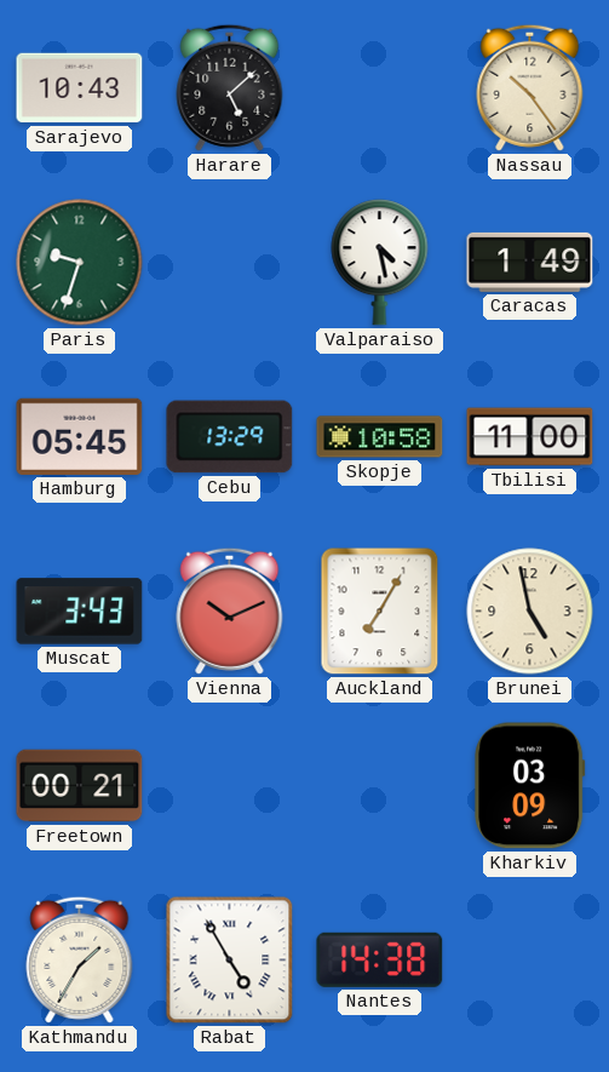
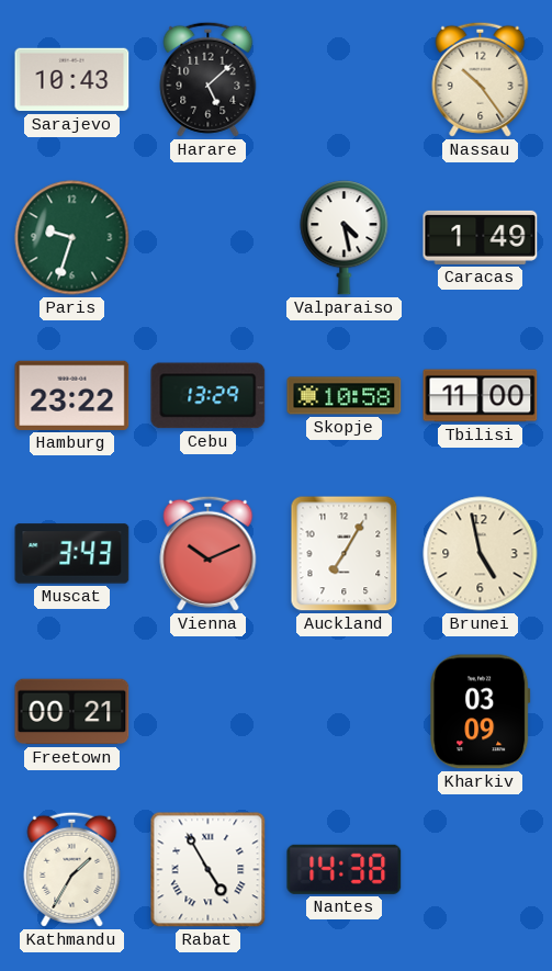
Hamburg: 05:45 -> 23:22 (72, 395)
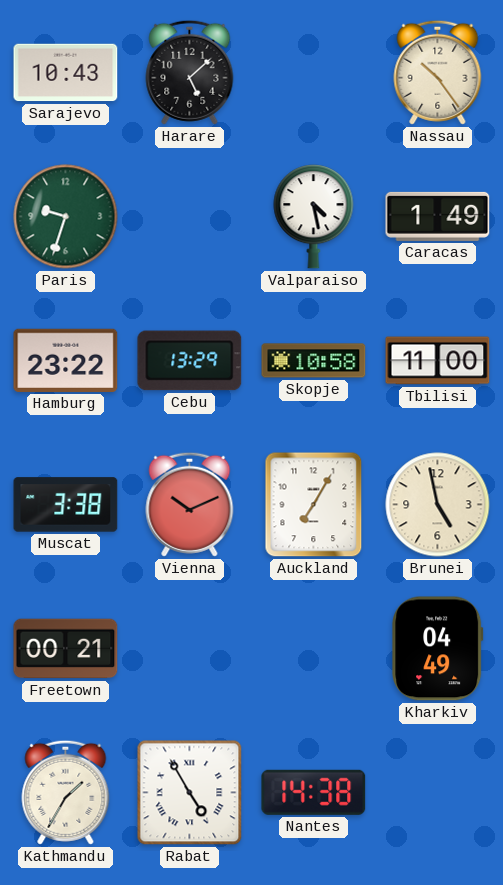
Muscat: 3:43 -> 3:38 (66, 505)
Kharkiv: 03:09 -> 04:49 (438, 649)
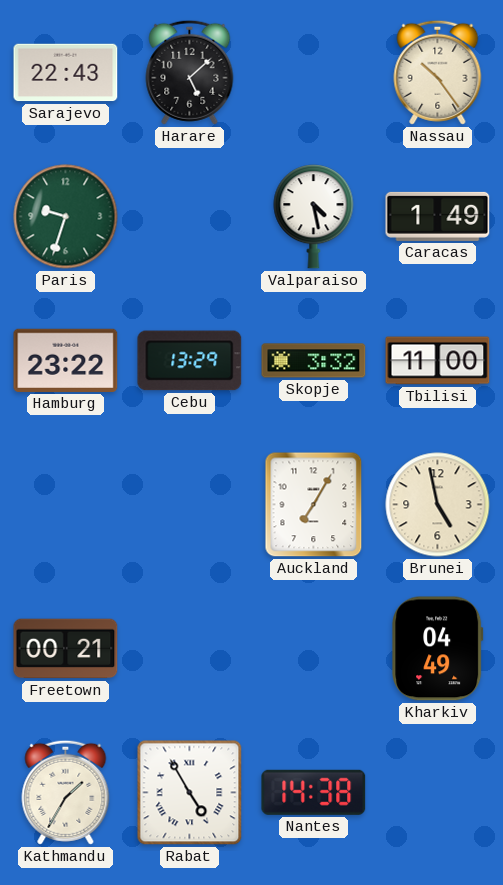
Sarajevo: 10:43 -> 22:43 (66, 73)
Skopje: 10:58 -> 3:32 (314, 361)
Muscat: 3:38 -> none (66, 505)
Vienna: 10:11 -> none (190, 504)
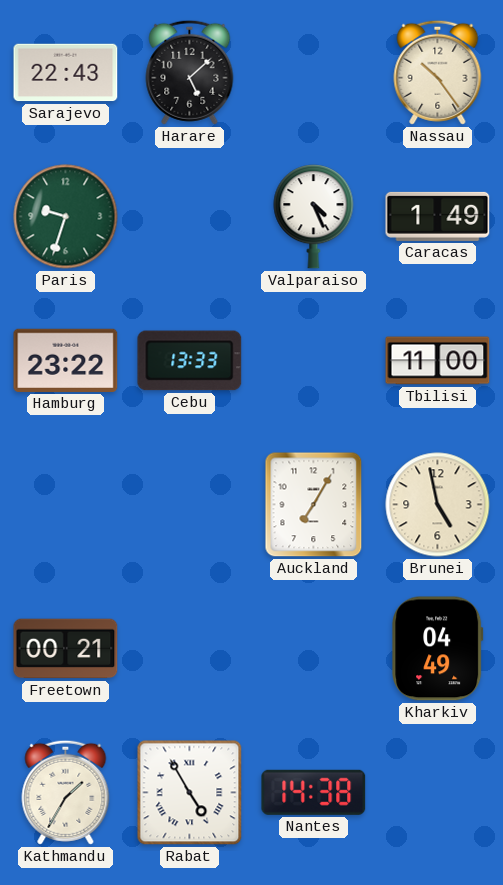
Valparaiso: 4:28 -> 4:26 (314, 217)
Cebu: 13:29 -> 13:33 (190, 361)
Skopje: 3:32 -> none (314, 361)
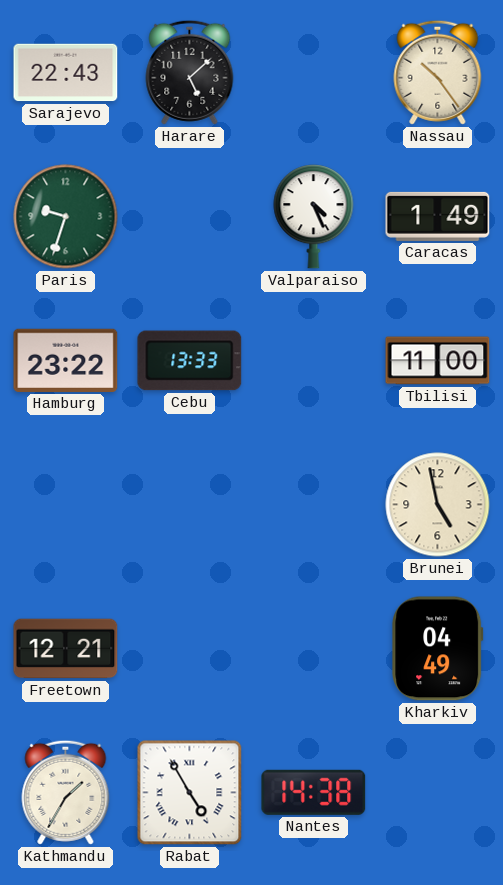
Auckland: 7:05 -> none (314, 505)
Freetown: 00:21 -> 12:21 (66, 649)
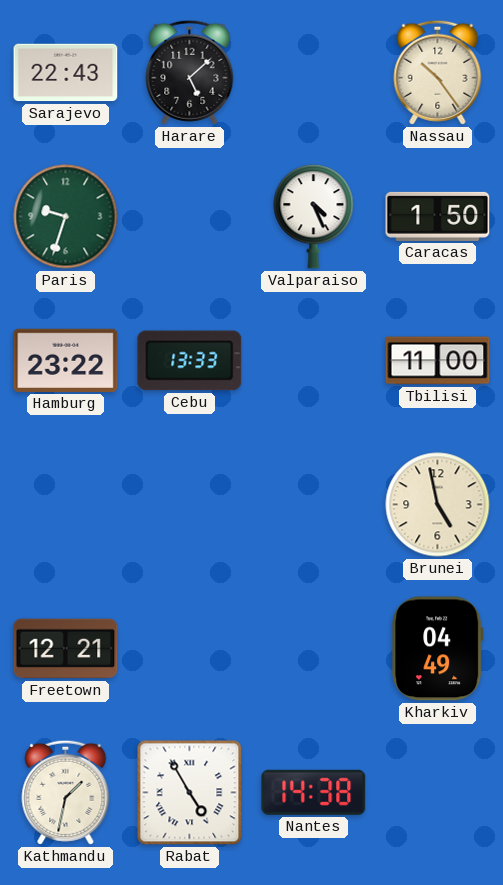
Caracas: 1:49 -> 1:50 (438, 216)
Kathmandu: 1:35 -> 1:32 (66, 792)
